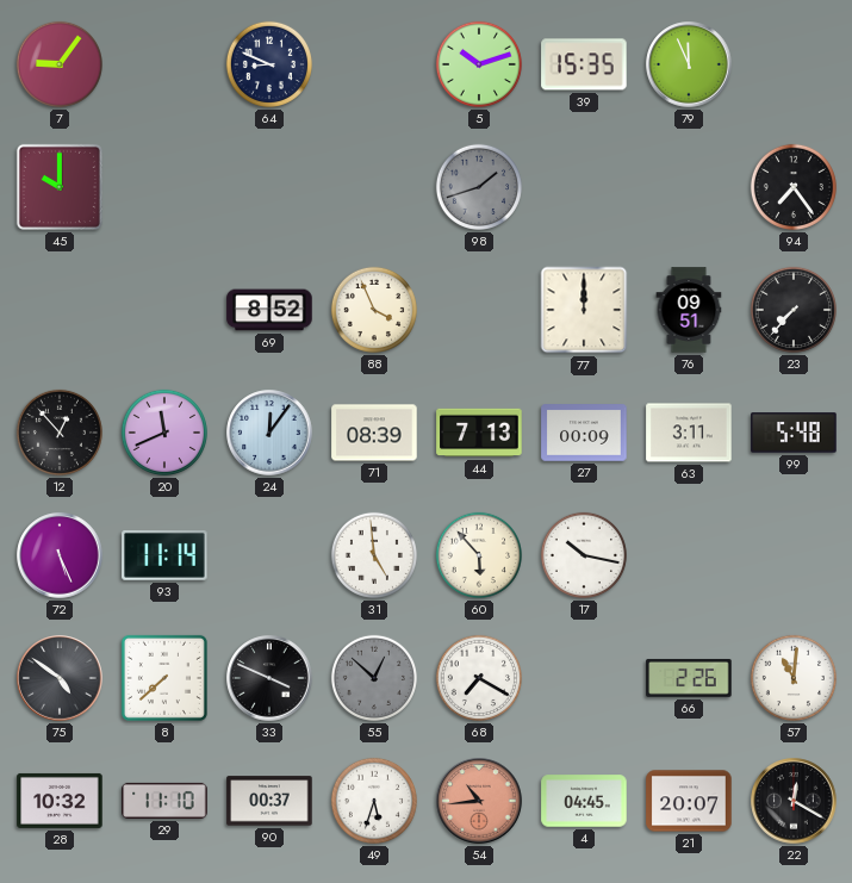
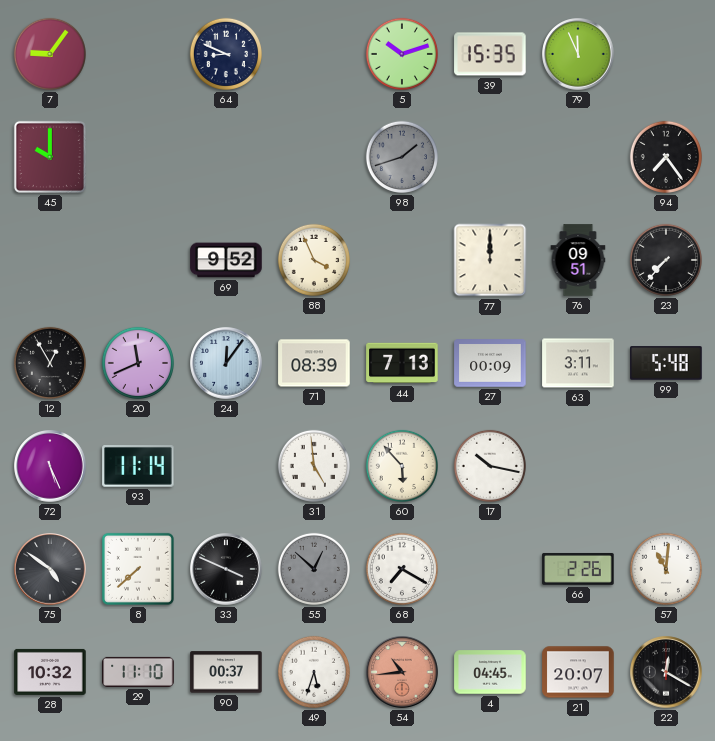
69: 8:52 -> 9:52 (226, 260)
12: 12:53 -> 12:55 (50, 363)
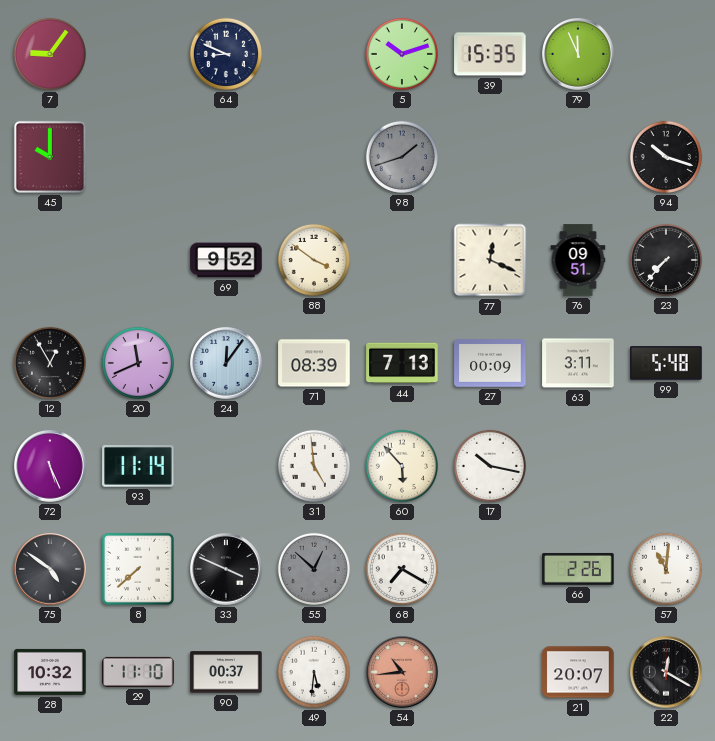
94: 7:24 -> 10:18 (666, 157)
88: 3:56 -> 3:51 (314, 260)
77: 12:00 -> 12:19 (490, 260)
49: 5:33 -> 5:31 (314, 672)
4: 04:45 -> none (490, 672)
